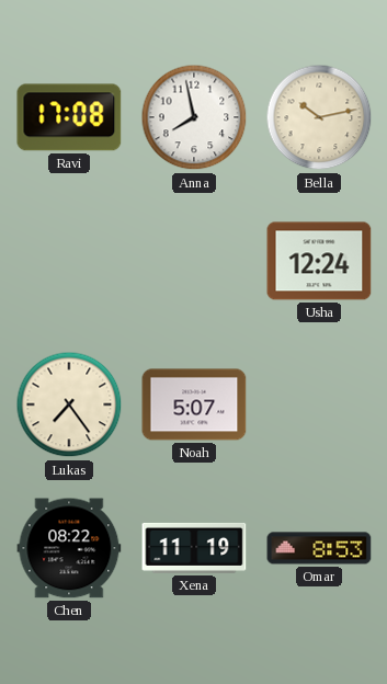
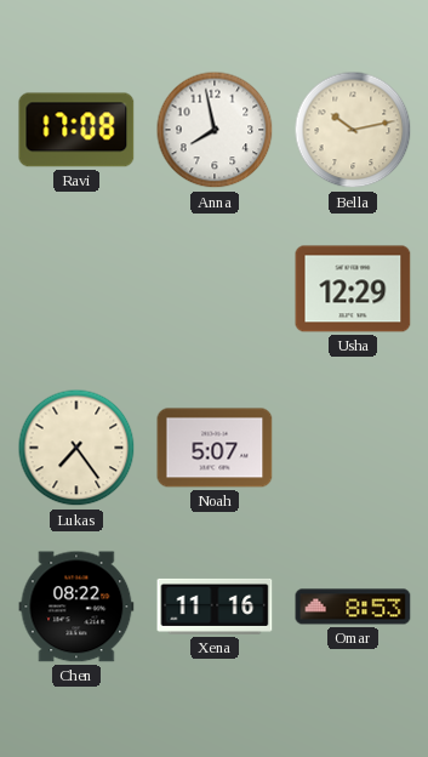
Usha: 12:24 -> 12:29 (353, 289)
Xena: 11:19 -> 11:16 (215, 607)
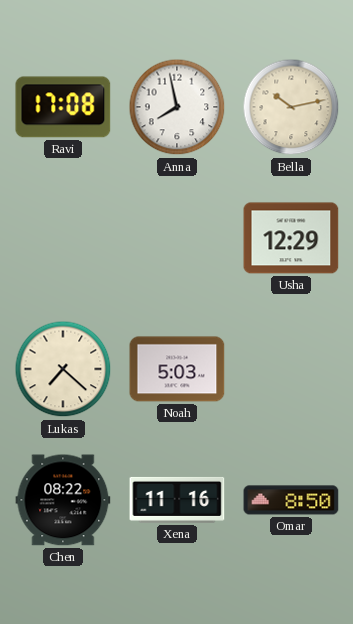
Lukas: 7:24 -> 7:22 (63, 369)
Noah: 5:07 -> 5:03 (177, 369)
Omar: 8:53 -> 8:50 (291, 500)
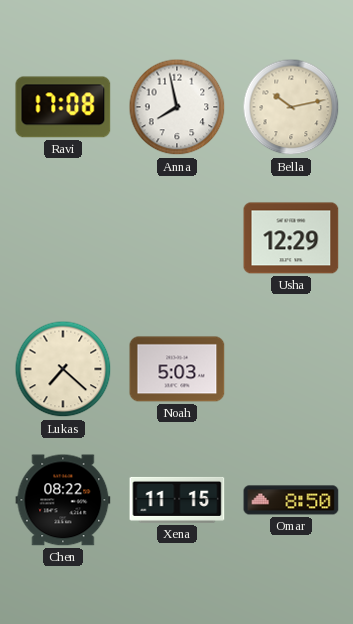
Xena: 11:16 -> 11:15 (177, 500)
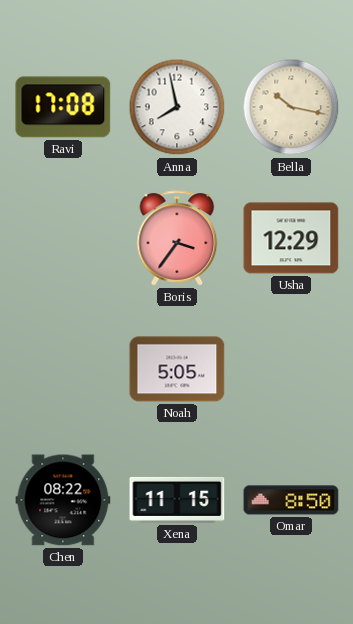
Bella: 10:13 -> 10:17 (291, 107)
Boris: none -> 3:36 (177, 238)
Lukas: 7:22 -> none (63, 369)
Noah: 5:03 -> 5:05 (177, 369)
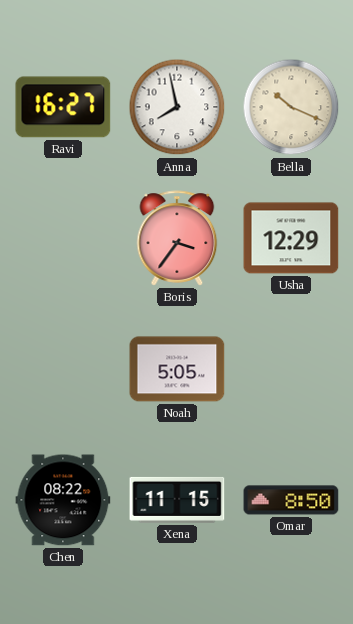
Ravi: 17:08 -> 16:27 (63, 107)
Bella: 10:17 -> 10:19 (291, 107)
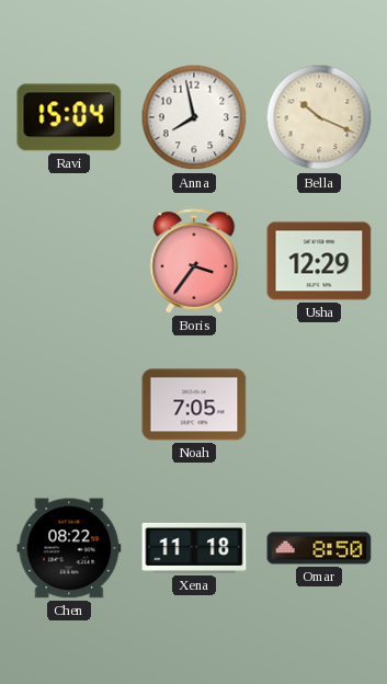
Ravi: 16:27 -> 15:04 (69, 117)
Noah: 5:05 -> 7:05 (194, 404)
Xena: 11:15 -> 11:18 (194, 548)
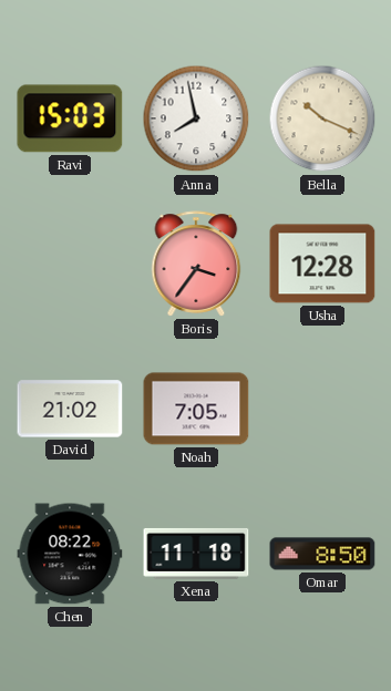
Ravi: 15:04 -> 15:03 (70, 118)
Usha: 12:29 -> 12:28 (322, 264)
David: none -> 21:02 (70, 409)
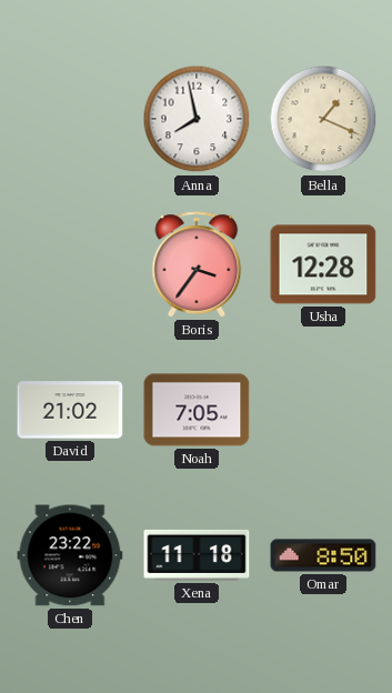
Ravi: 15:03 -> none (70, 118)
Bella: 10:19 -> 1:19 (323, 119)
Chen: 08:22 -> 23:22 (70, 555)
